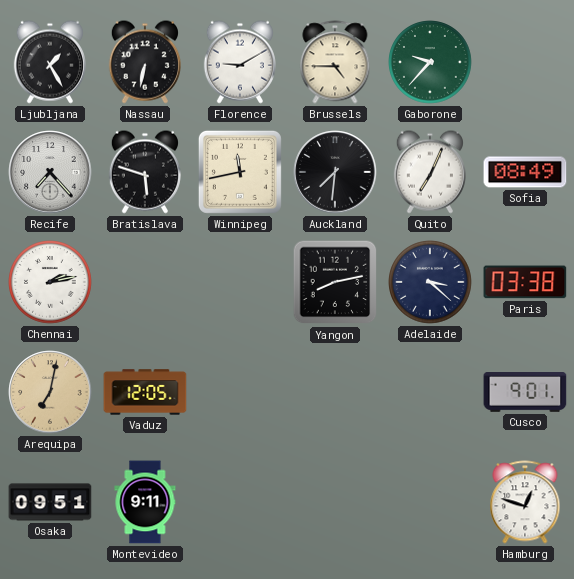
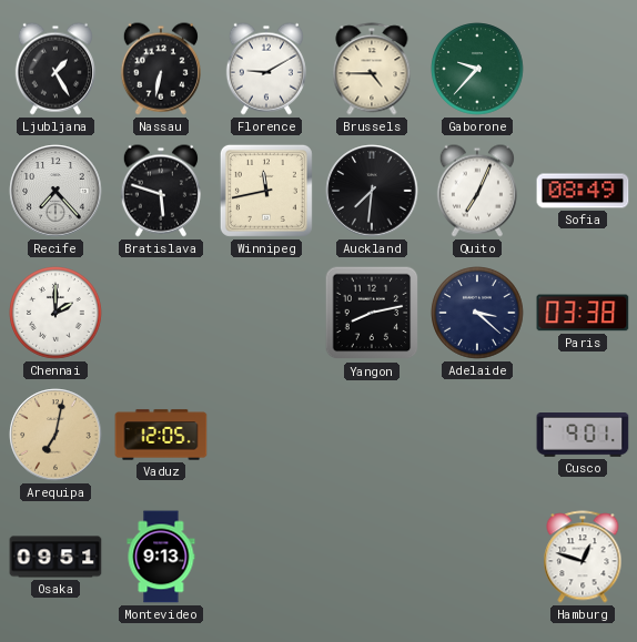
Chennai: 2:13 -> 2:00 (55, 313)
Montevideo: 9:11 -> 9:13 (161, 557)
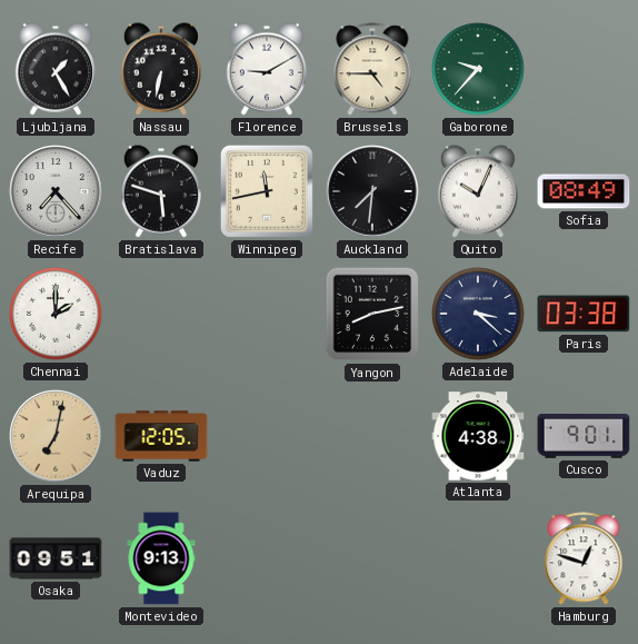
Quito: 7:04 -> 10:04 (478, 191)
Atlanta: none -> 4:38 (478, 436)
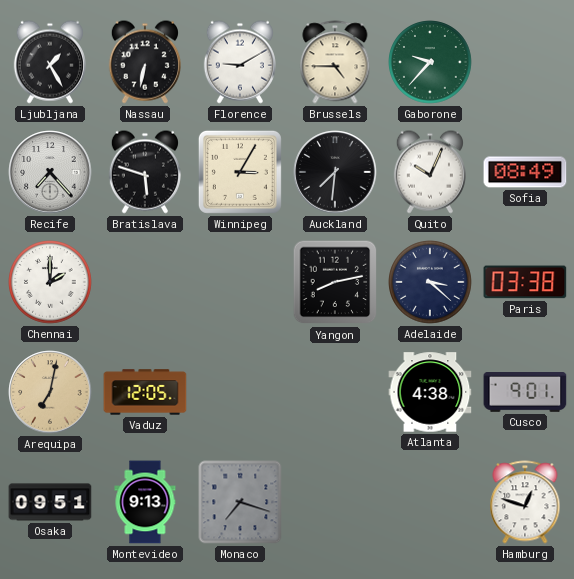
Winnipeg: 11:43 -> 3:05 (240, 172)
Monaco: none -> 7:18 (240, 502)
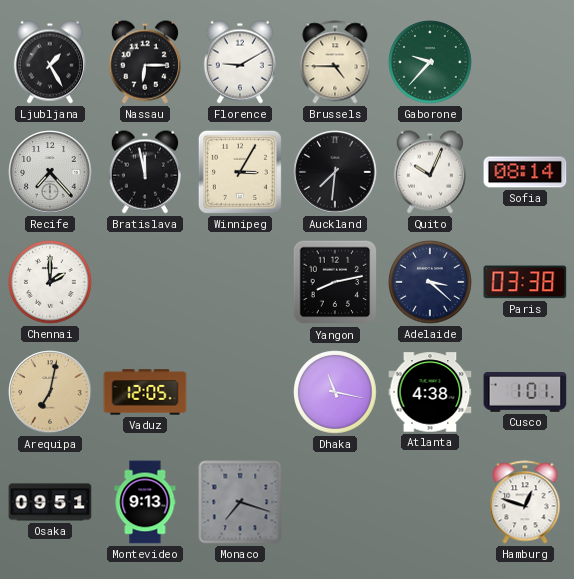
Nassau: 6:32 -> 6:15 (145, 62)
Bratislava: 5:48 -> 11:58 (145, 172)
Sofia: 08:49 -> 08:14 (525, 172)
Dhaka: none -> 11:17 (335, 392)
Cusco: 9:01 -> 1:01 (525, 393)
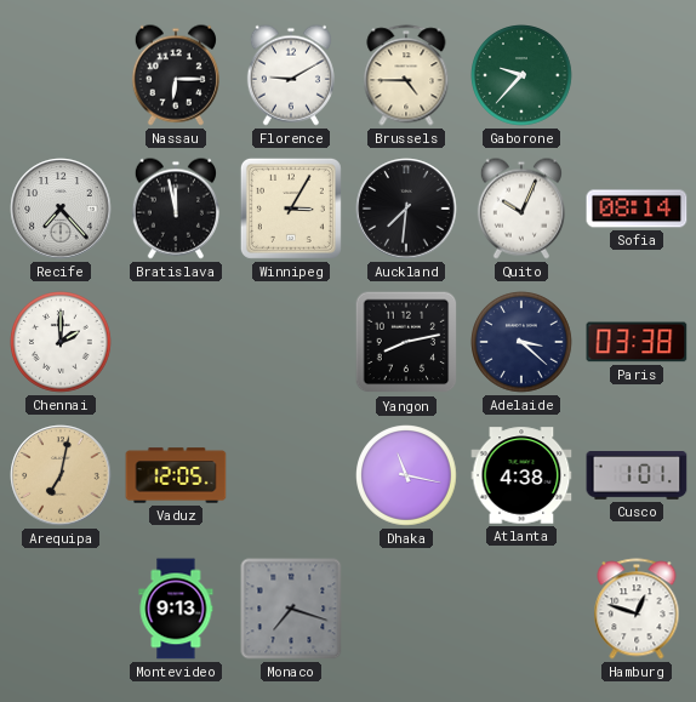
Ljubljana: 1:25 -> none (50, 62)
Osaka: 09:51 -> none (50, 502)
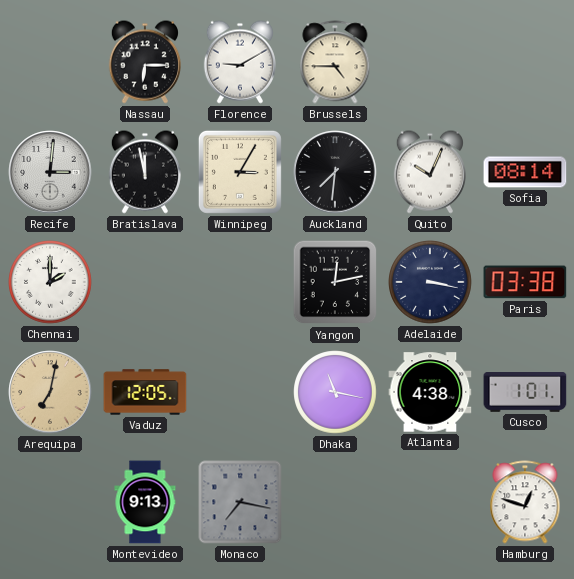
Gaborone: 9:37 -> none (521, 75)
Recife: 7:23 -> 3:01 (50, 172)
Yangon: 8:13 -> 12:13 (335, 282)
Adelaide: 3:22 -> 3:17 (430, 282)
Monaco: 7:18 -> 7:17 (240, 502)
